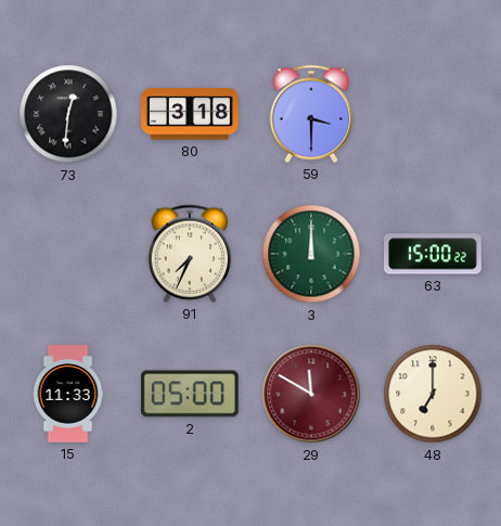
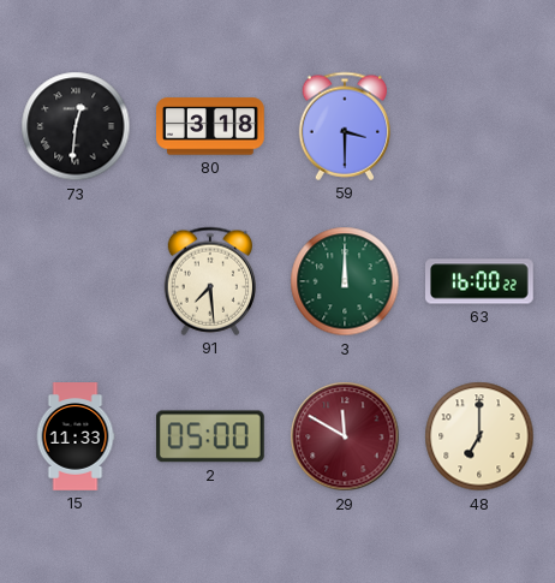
91: 7:34 -> 7:29 (209, 281)
63: 15:00 -> 16:00 (481, 281)
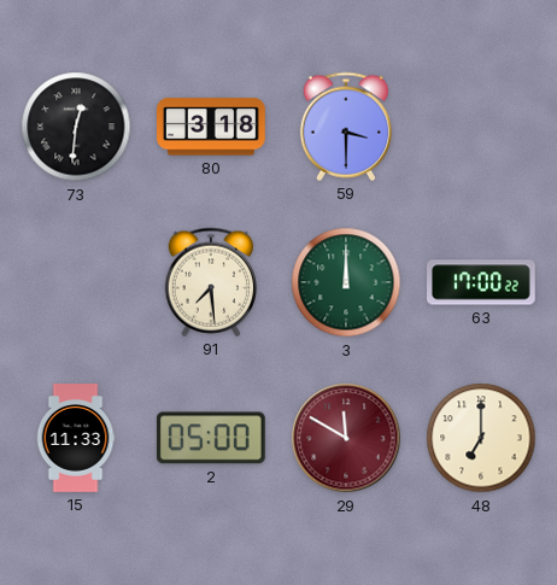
63: 16:00 -> 17:00 (482, 282)
